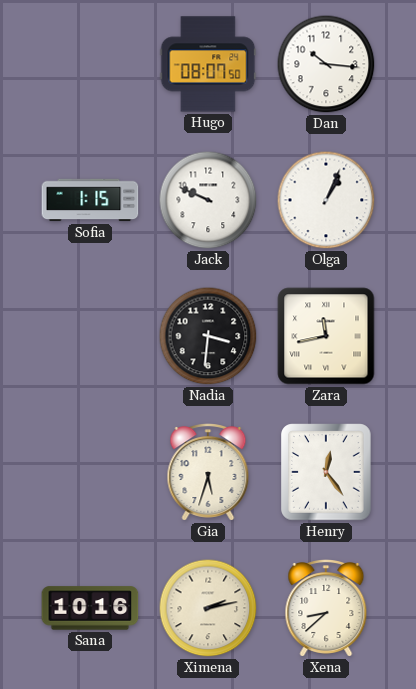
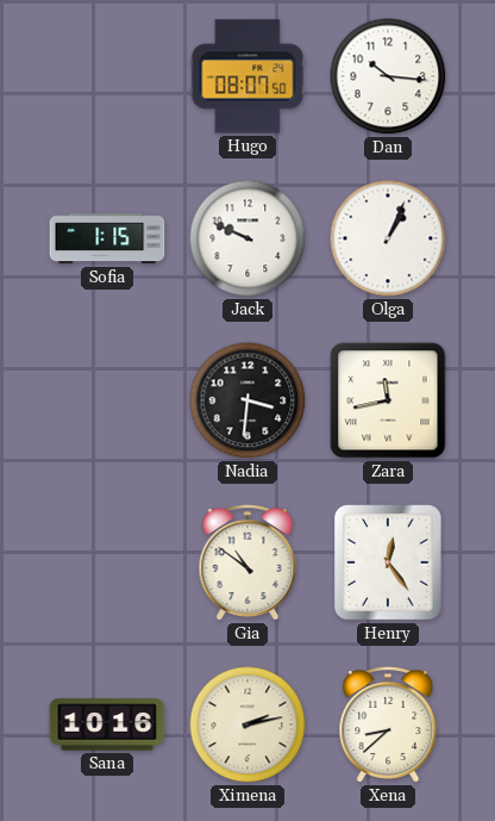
Gia: 5:33 -> 10:51 (248, 564)
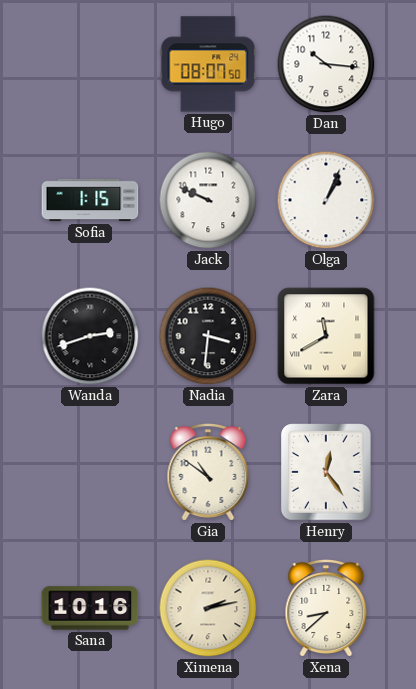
Wanda: none -> 2:42 (90, 336)
Zara: 11:43 -> 11:40 (326, 336)
